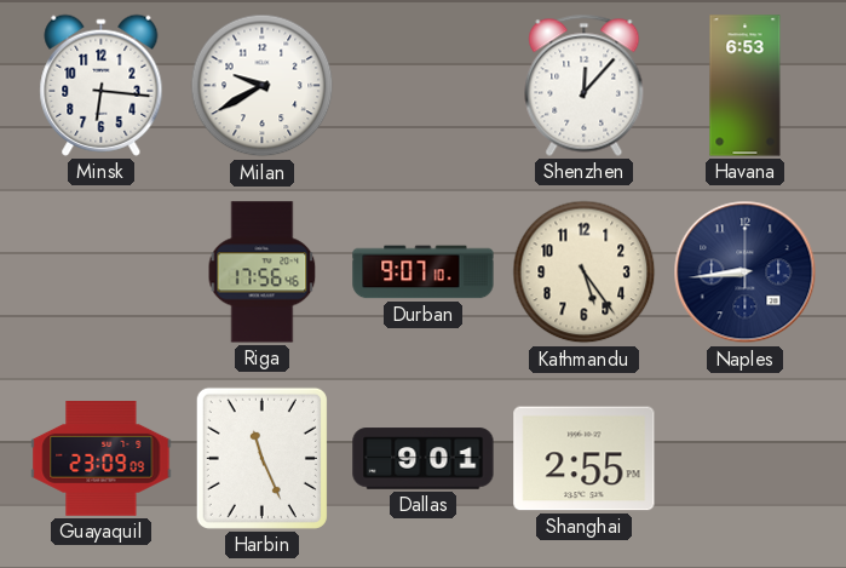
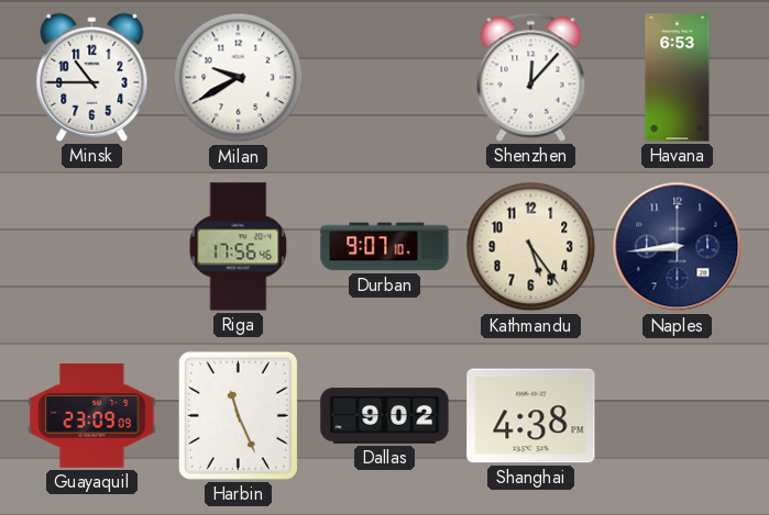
Minsk: 6:16 -> 10:45 (92, 77)
Dallas: 9:01 -> 9:02 (385, 416)
Shanghai: 2:55 -> 4:38 (531, 416)
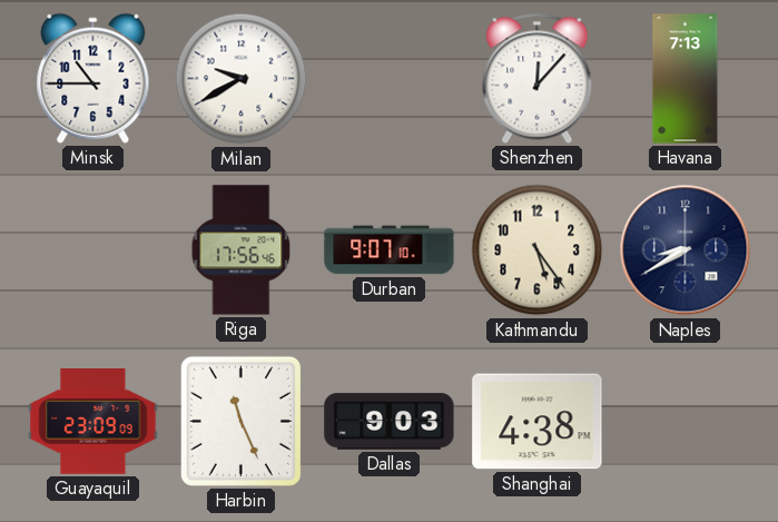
Havana: 6:53 -> 7:13 (686, 79)
Naples: 8:44 -> 8:40 (686, 250)
Dallas: 9:02 -> 9:03 (390, 422)
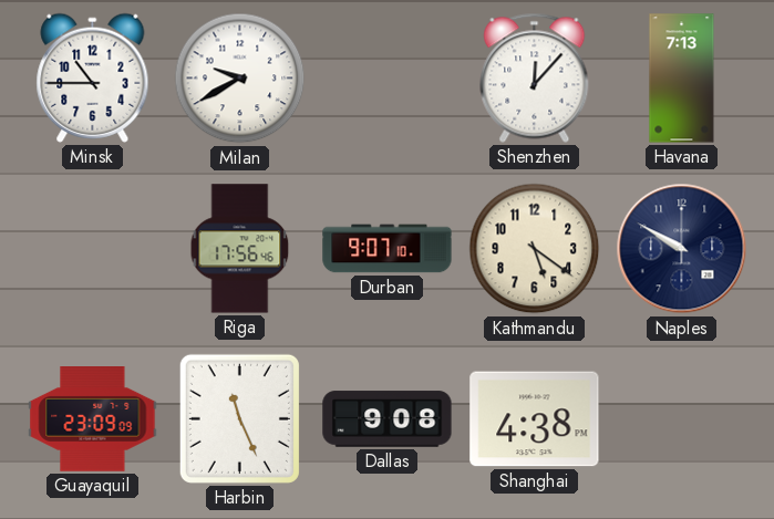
Kathmandu: 5:24 -> 5:21 (535, 249)
Naples: 8:40 -> 9:50 (682, 249)
Dallas: 9:03 -> 9:08 (388, 419)
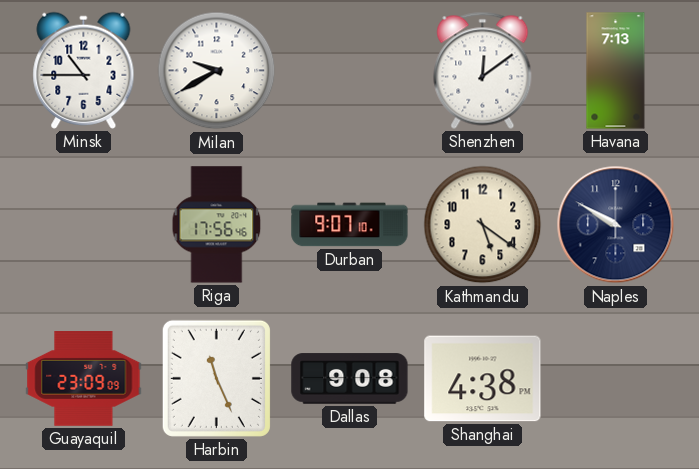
Shenzhen: 12:07 -> 12:09 (483, 70)
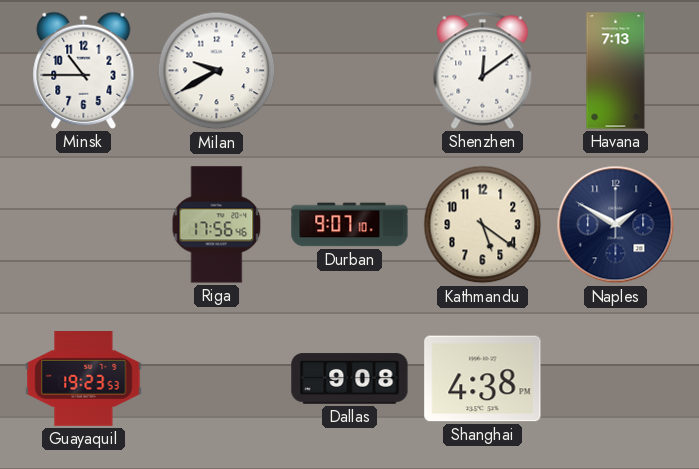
Naples: 9:50 -> 1:50 (616, 225)
Guayaquil: 23:09 -> 19:23 (84, 379)
Harbin: 11:26 -> none (216, 378)
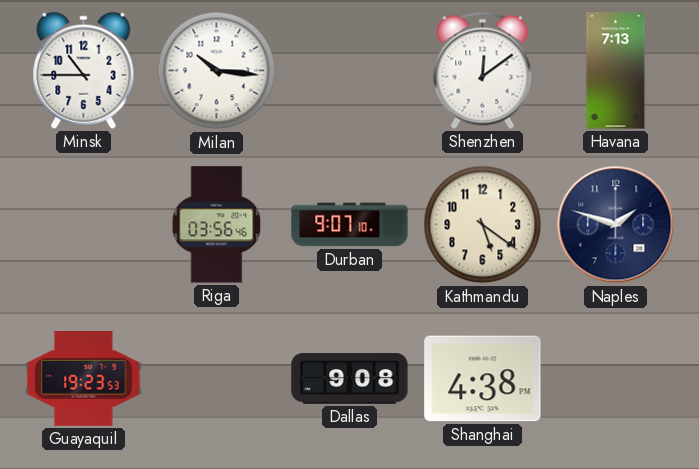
Milan: 9:40 -> 10:16 (217, 71)
Riga: 17:56 -> 03:56 (217, 225)
Naples: 1:50 -> 1:48 (616, 225)
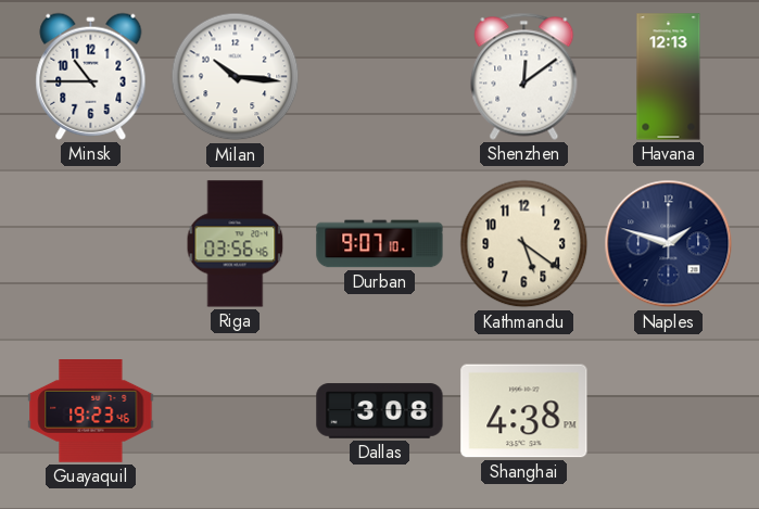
Havana: 7:13 -> 12:13 (669, 77)
Guayaquil: 19:23:53 -> 19:23:46 (91, 411)
Dallas: 9:08 -> 3:08 (380, 411)
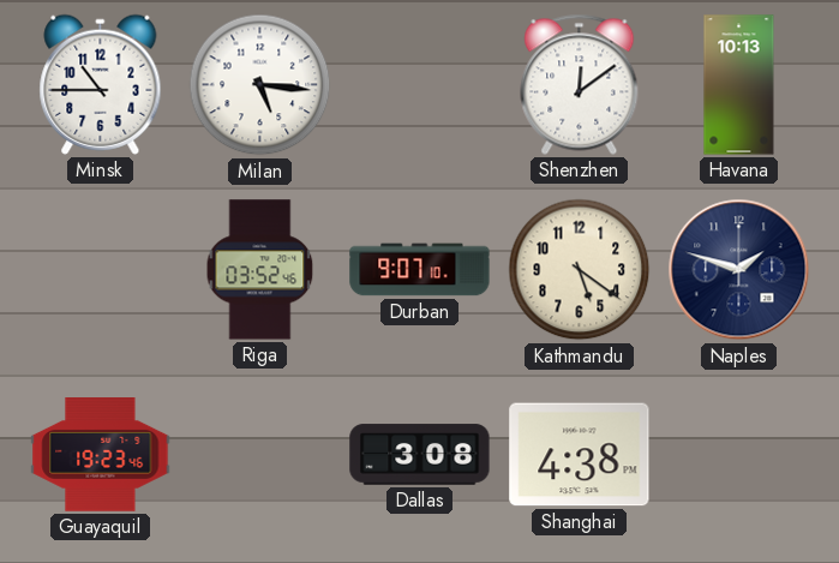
Milan: 10:16 -> 5:16 (260, 85)
Havana: 12:13 -> 10:13 (739, 85)
Riga: 03:56 -> 03:52 (260, 270)
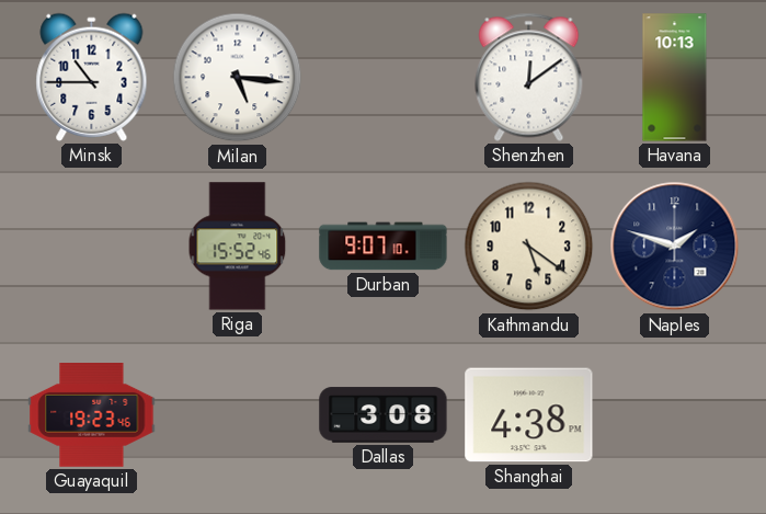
Riga: 03:52 -> 15:52 (238, 247)
